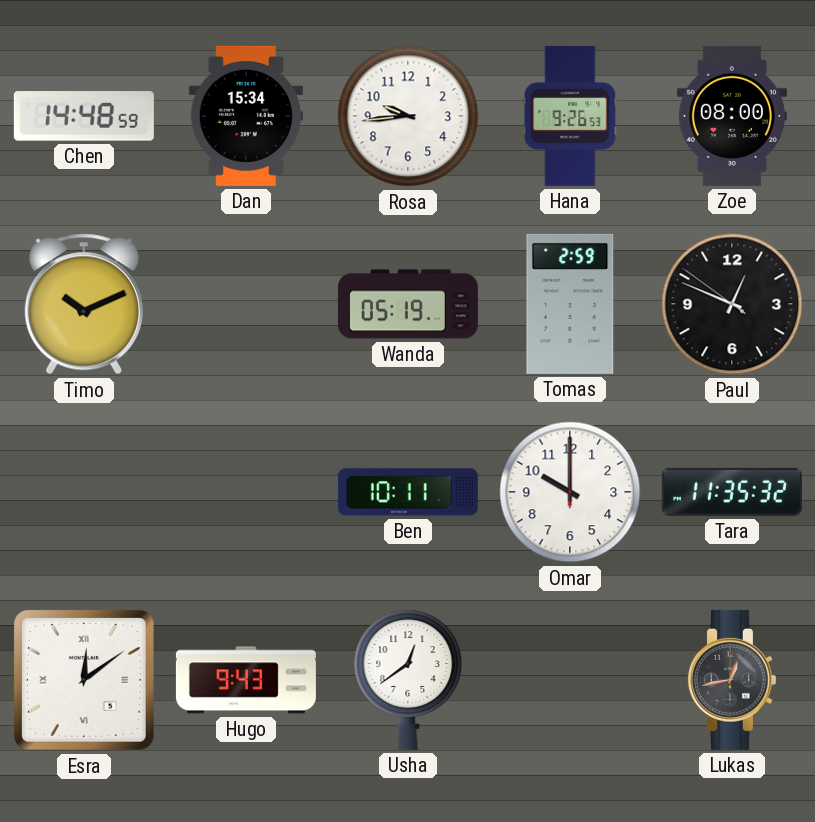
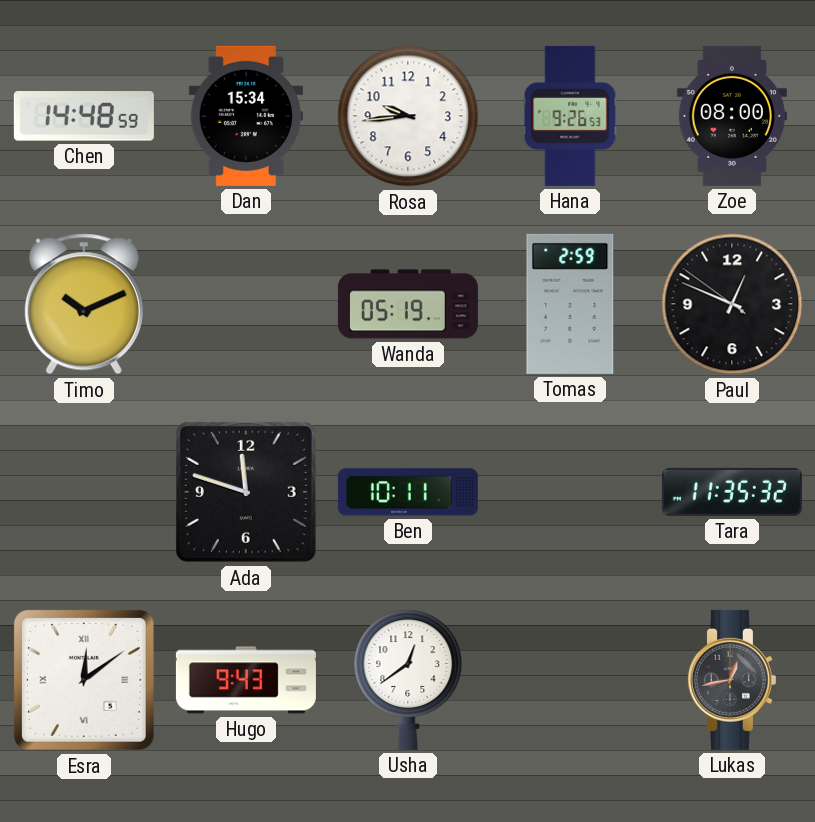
Ada: none -> 11:48 (246, 492)
Omar: 10:00 -> none (570, 492)
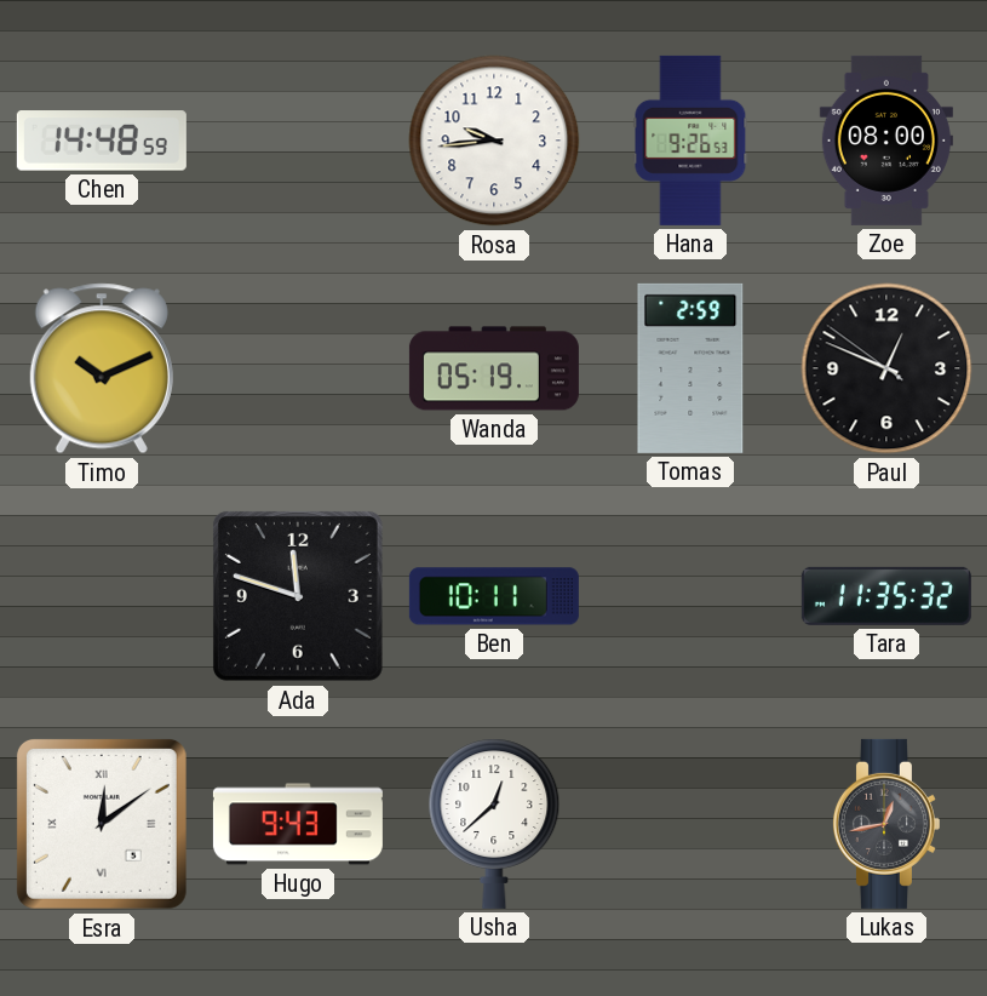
Dan: 15:34 -> none (245, 116)
Usha: 12:39 -> 12:38 (494, 824)
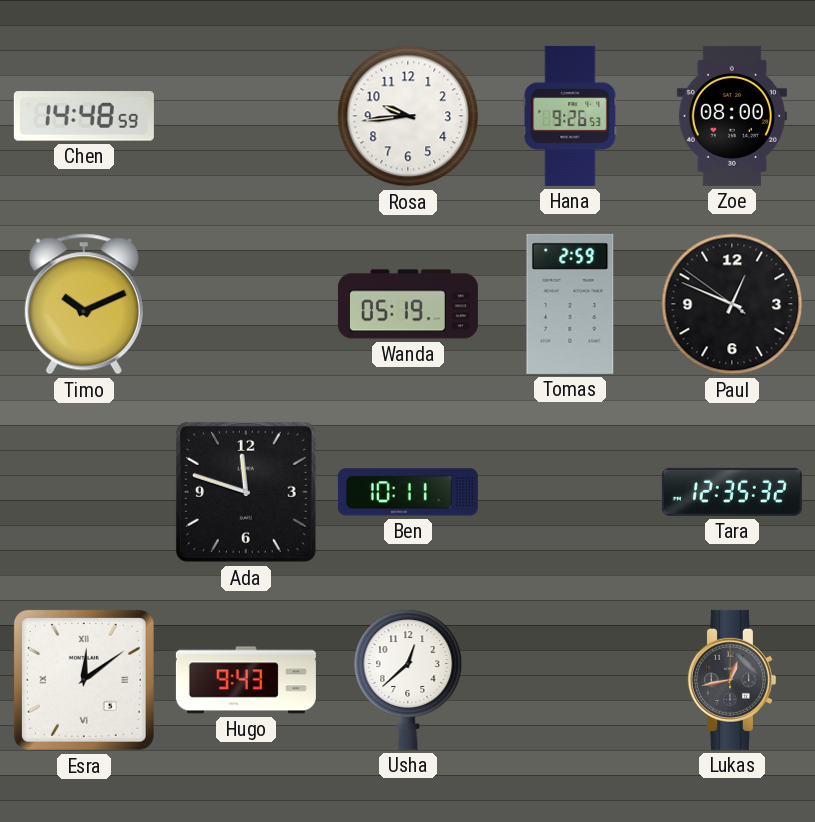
Tara: 11:35 -> 12:35 (732, 492)
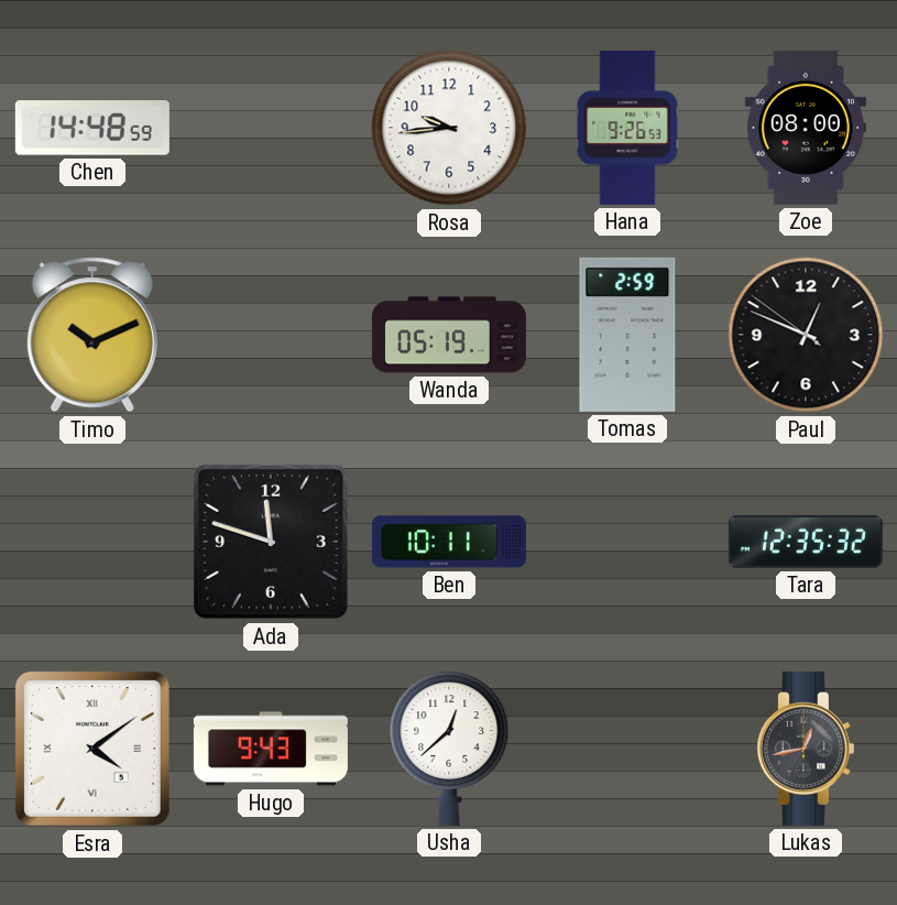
Esra: 12:09 -> 4:09 (92, 749)
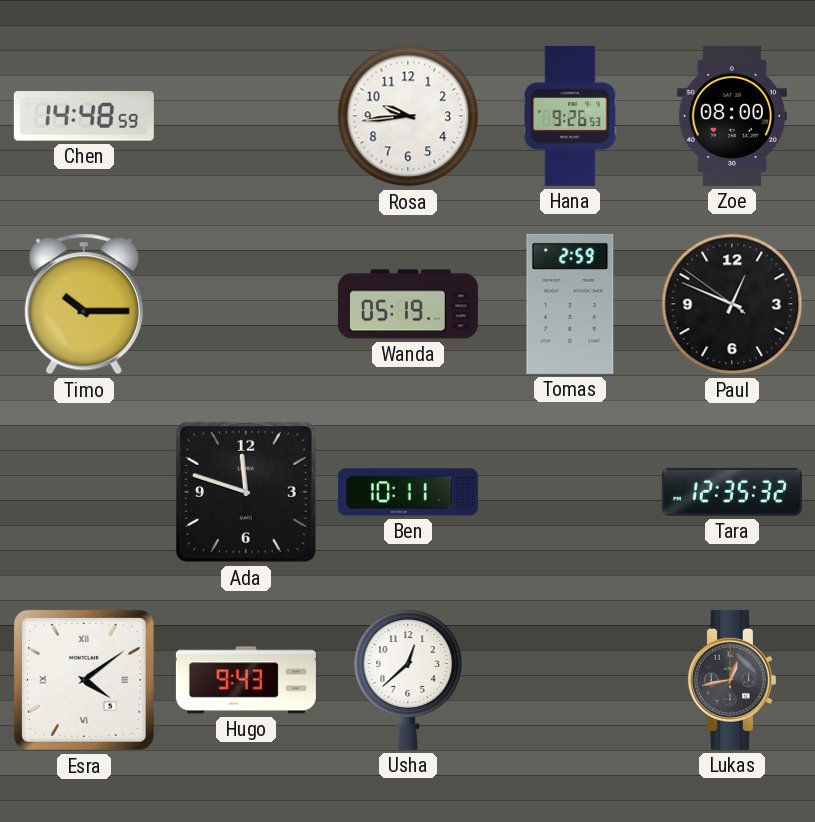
Timo: 10:11 -> 10:15 (84, 304)
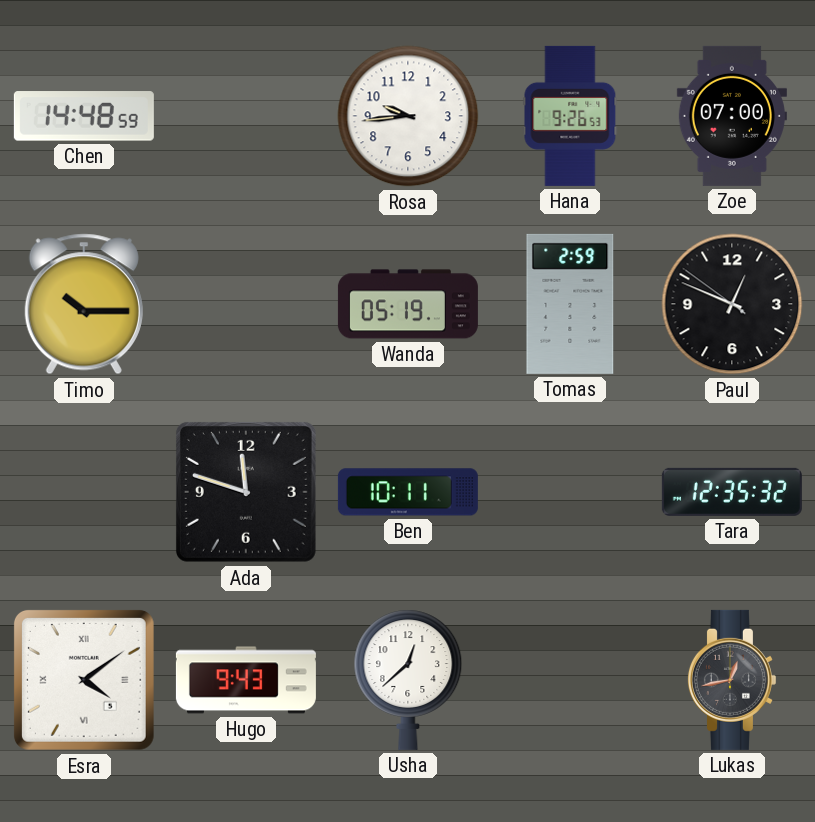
Zoe: 08:00 -> 07:00 (732, 116)
